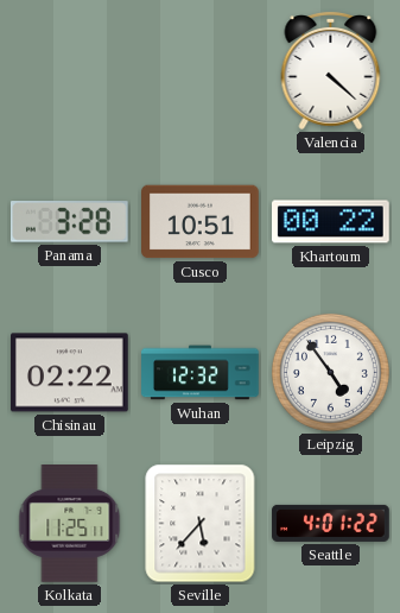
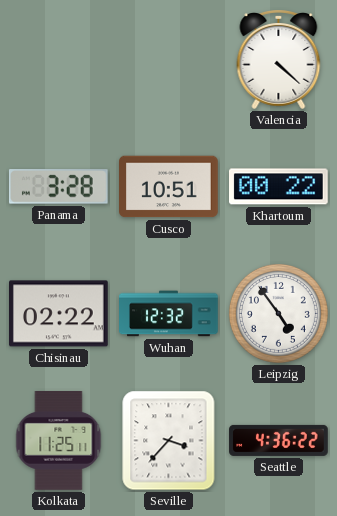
Seville: 5:37 -> 3:37 (169, 441)
Seattle: 4:01 -> 4:36 (279, 440)
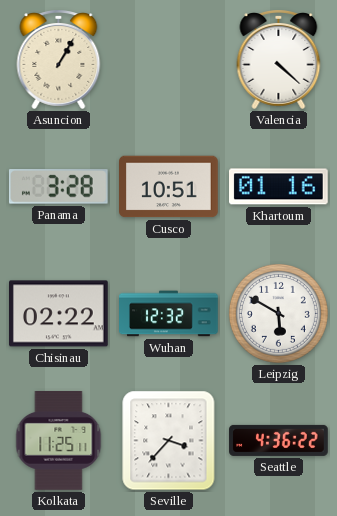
Asuncion: none -> 1:05 (59, 60)
Khartoum: 00:22 -> 01:16 (279, 187)
Leipzig: 4:54 -> 5:50 (278, 313)
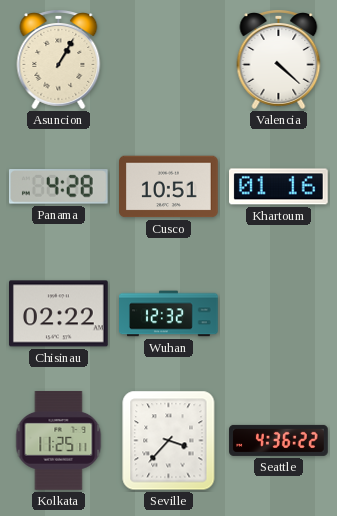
Panama: 3:28 -> 4:28 (58, 187)
Leipzig: 5:50 -> none (278, 313)
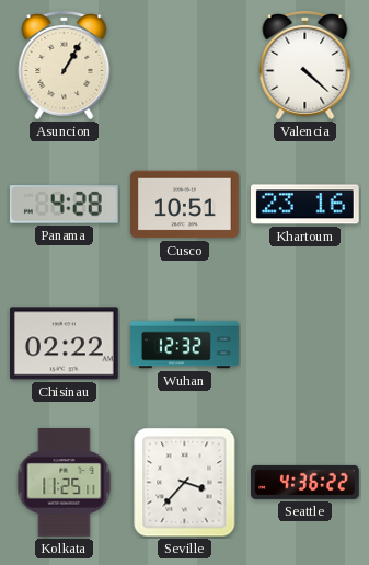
Khartoum: 01:16 -> 23:16 (305, 205)
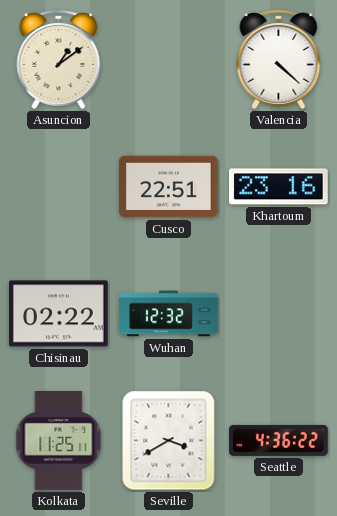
Asuncion: 1:05 -> 1:09 (59, 60)
Panama: 4:28 -> none (64, 205)
Cusco: 10:51 -> 22:51 (169, 187)
Seville: 3:37 -> 3:40 (169, 441)
